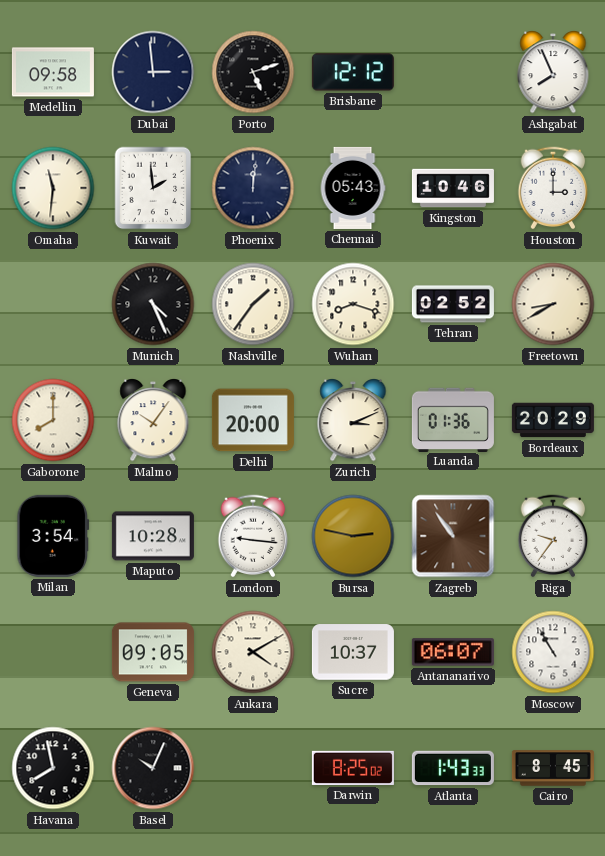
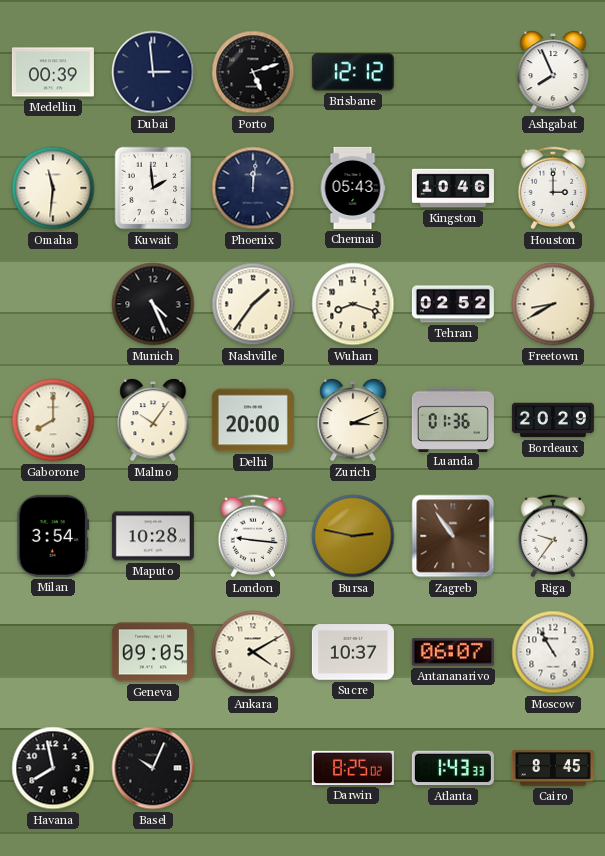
Medellin: 09:58 -> 00:39 (53, 72)
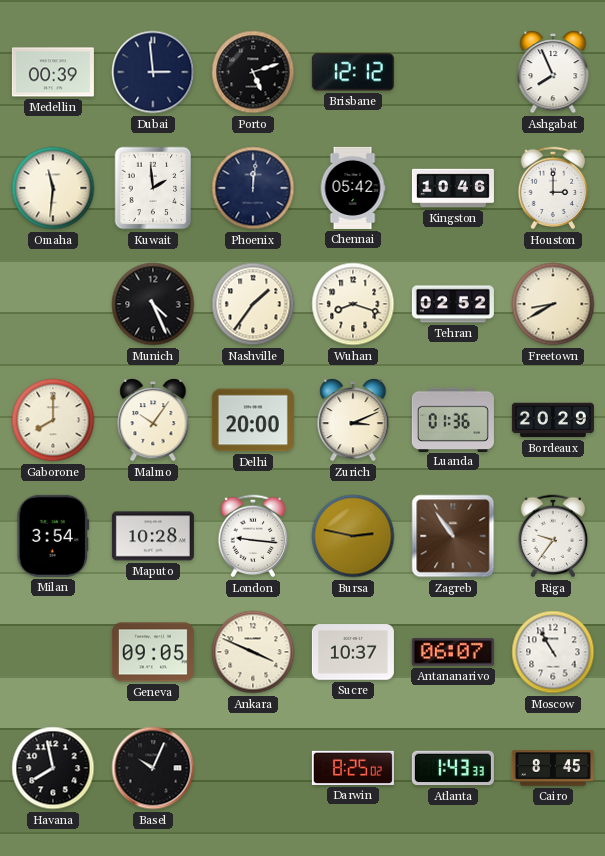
Chennai: 05:43 -> 05:42 (353, 188)
Ankara: 4:10 -> 3:49 (253, 652)
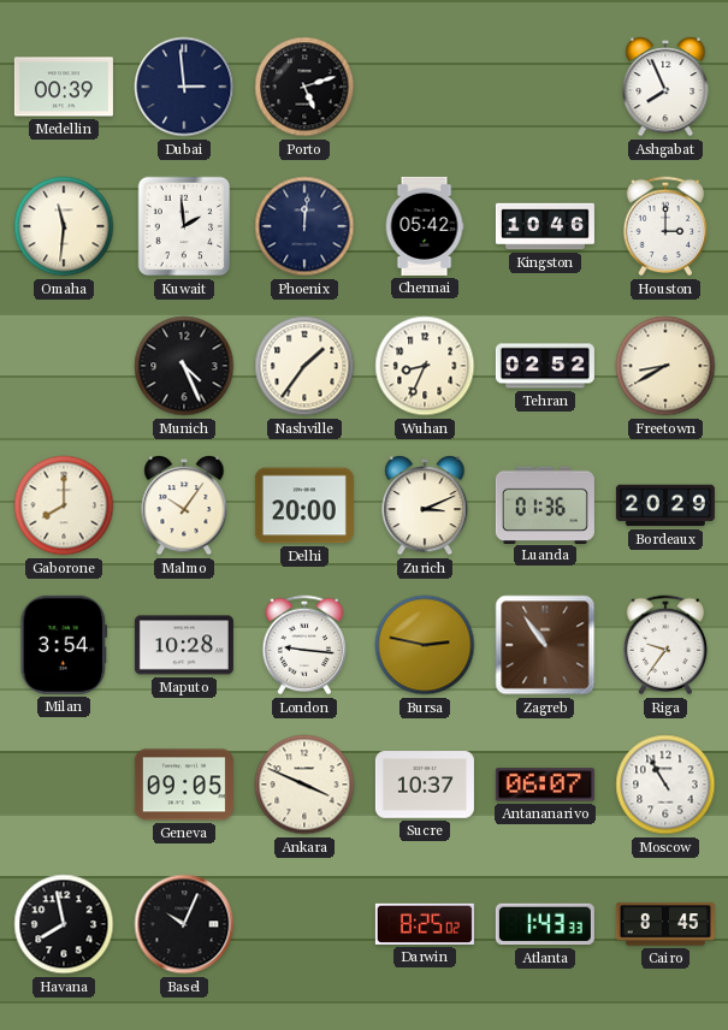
Brisbane: 12:12 -> none (353, 72)
Wuhan: 8:18 -> 8:34 (425, 366)
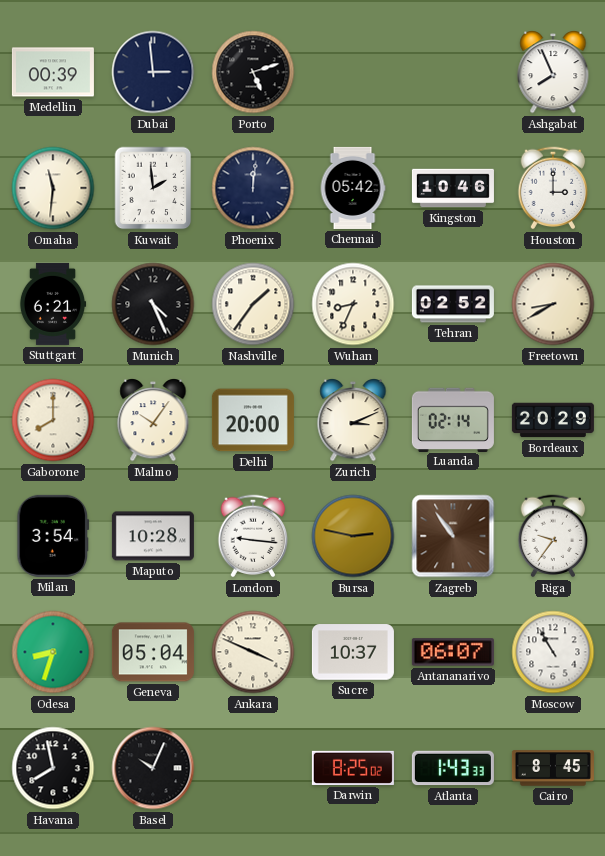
Stuttgart: none -> 6:21 (53, 304)
Luanda: 01:36 -> 02:14 (453, 419)
Odesa: none -> 8:33 (53, 652)
Geneva: 09:05 -> 05:04 (153, 652)
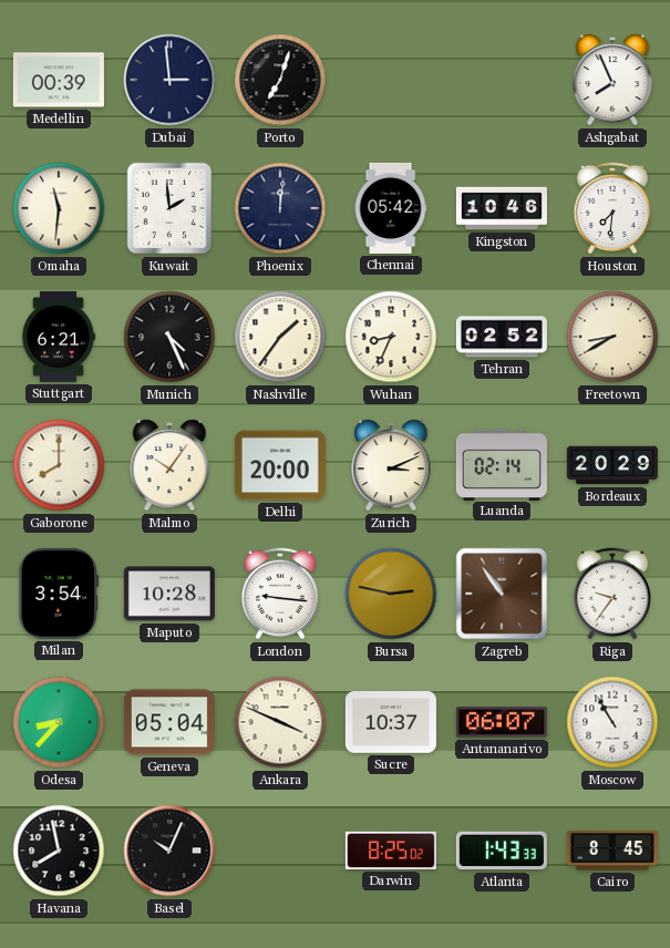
Porto: 5:12 -> 7:03 (280, 80)
Houston: 3:00 -> 7:31 (612, 208)
Odesa: 8:33 -> 8:37 (59, 722)
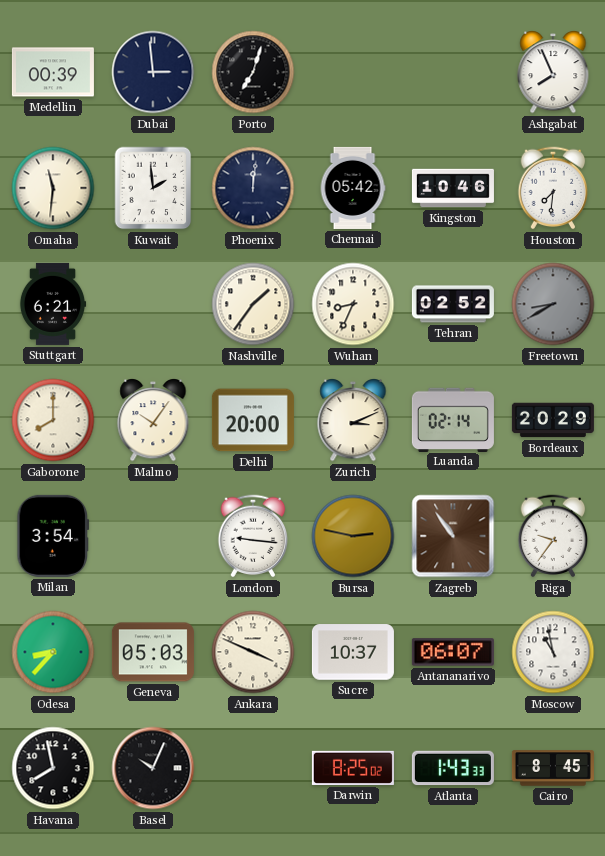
Munich: 4:26 -> none (169, 337)
Freetown dial: cream -> grey (553, 304)
Maputo: 10:28 -> none (169, 594)
Geneva: 05:04 -> 05:03 (153, 652)
Moscow: 10:55 -> 10:58 (553, 652)
